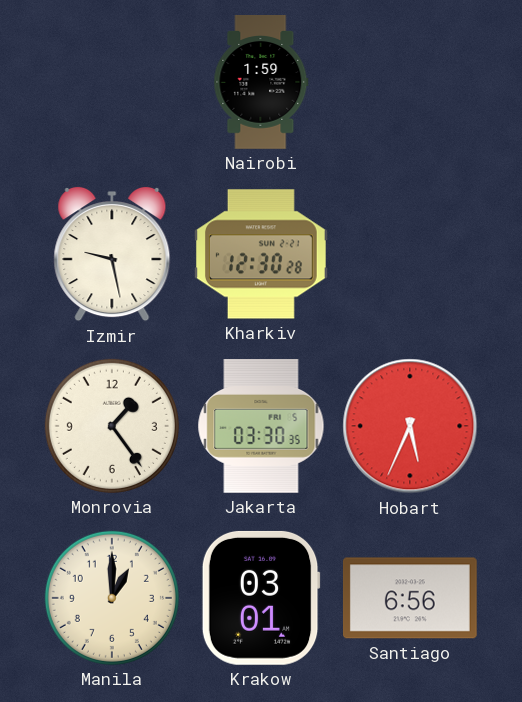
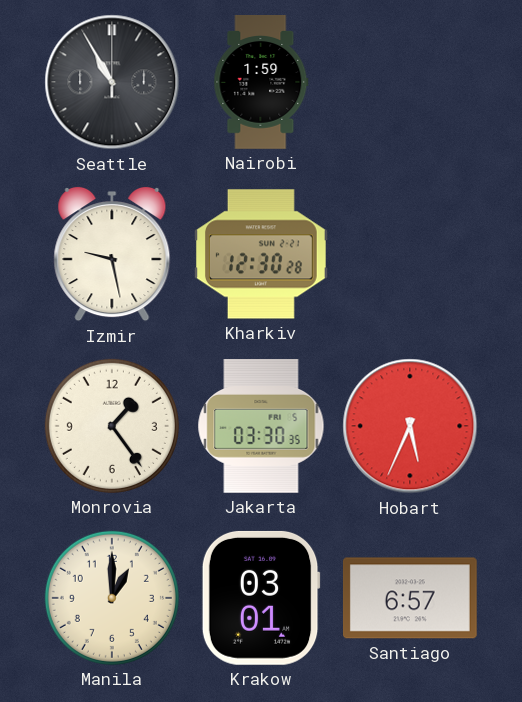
Seattle: none -> 10:55 (112, 82)
Santiago: 6:56 -> 6:57 (410, 598)
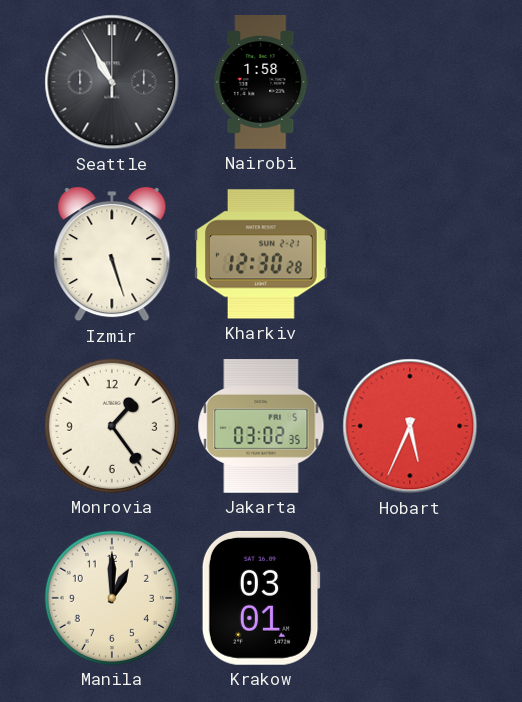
Nairobi: 1:59 -> 1:58 (261, 83)
Izmir: 9:28 -> 5:27 (112, 254)
Jakarta: 03:30 -> 03:02 (261, 427)
Santiago: 6:57 -> none (410, 598)
